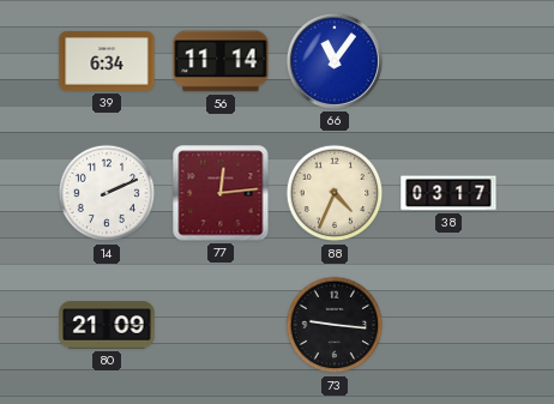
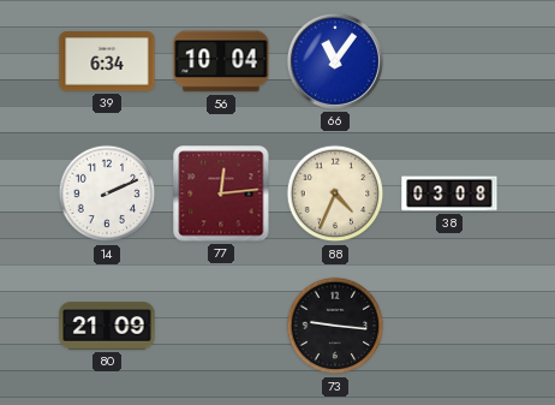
56: 11:14 -> 10:04 (221, 61)
38: 03:17 -> 03:08 (449, 193)
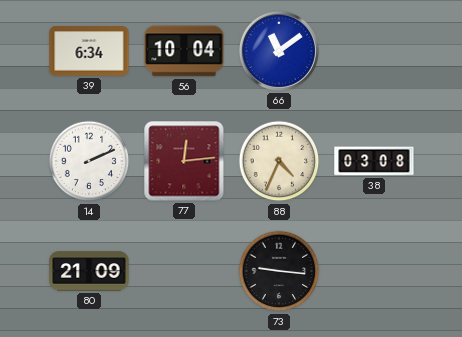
66: 11:06 -> 11:09 (279, 51)
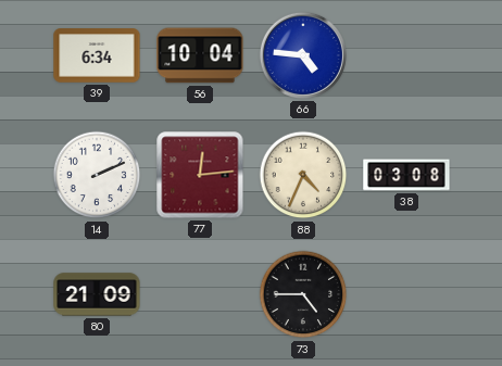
66: 11:09 -> 4:46 (303, 55)
73: 9:16 -> 4:45 (303, 294)
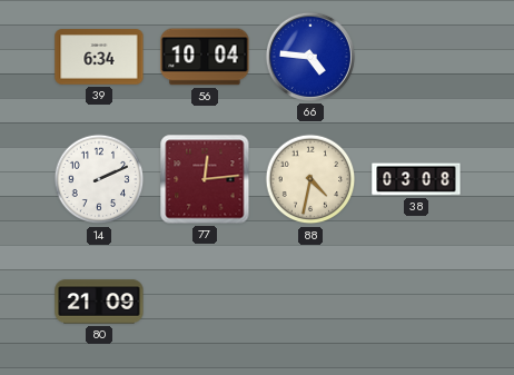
88: 4:34 -> 4:32 (310, 179)
73: 4:45 -> none (303, 294)
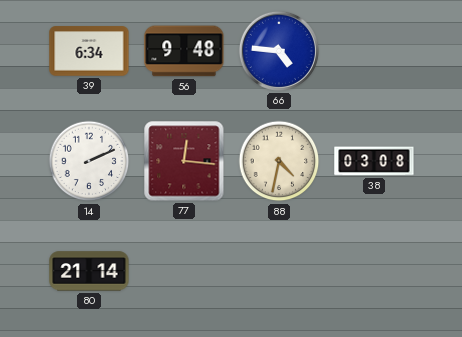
56: 10:04 -> 9:48 (184, 51)
77: 12:14 -> 12:16 (184, 161)
80: 21:09 -> 21:14 (89, 271)
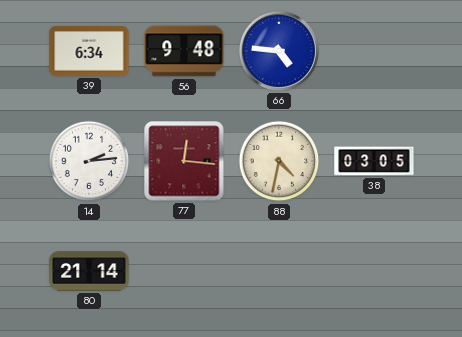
14: 2:11 -> 2:14 (89, 161)
38: 03:08 -> 03:05 (374, 161)
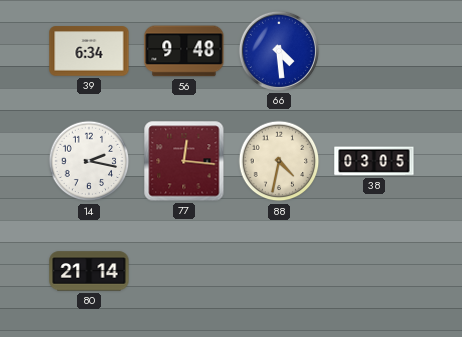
66: 4:46 -> 4:29 (279, 51)
14: 2:14 -> 2:17 (89, 161)
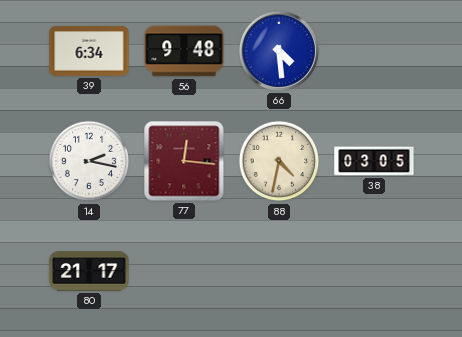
80: 21:14 -> 21:17 (89, 271)
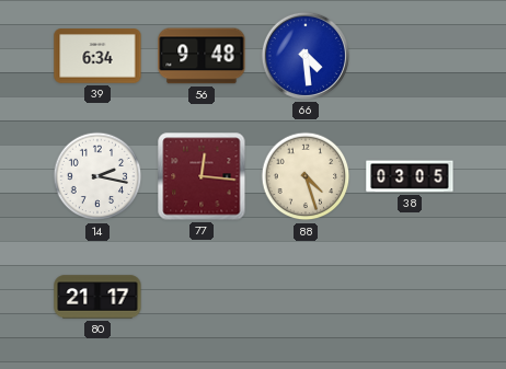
88: 4:32 -> 4:27 (306, 176)
